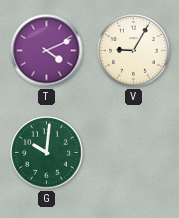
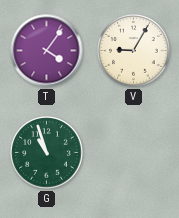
T: 4:11 -> 4:06 (47, 51)
G: 10:01 -> 10:57 (47, 153)
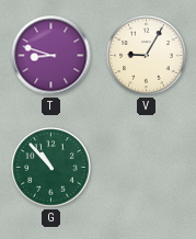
T: 4:06 -> 8:48 (51, 56)
G: 10:57 -> 10:53 (51, 168)
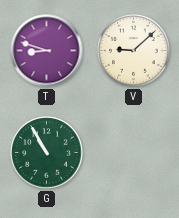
V: 9:05 -> 9:08 (134, 51)
G: 10:53 -> 10:55 (47, 153)
